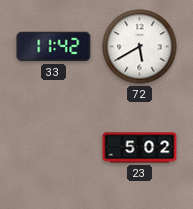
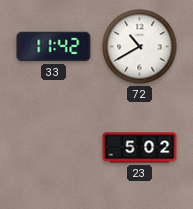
72: 5:40 -> 10:40 (140, 47)
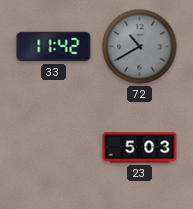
72 dial: white -> grey (140, 47)
23: 5:02 -> 5:03 (140, 148)
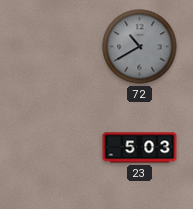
33: 11:42 -> none (54, 47)
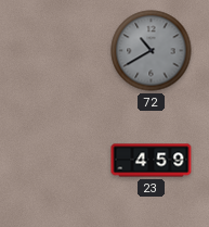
23: 5:03 -> 4:59 (152, 161)
